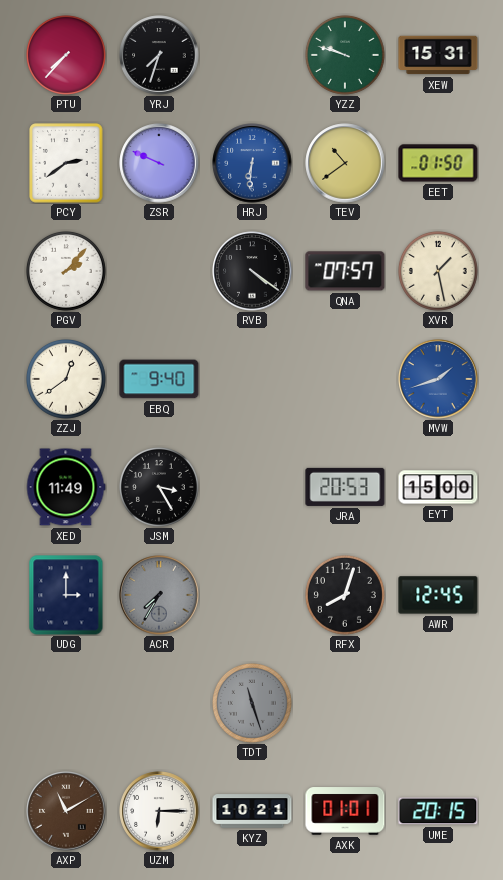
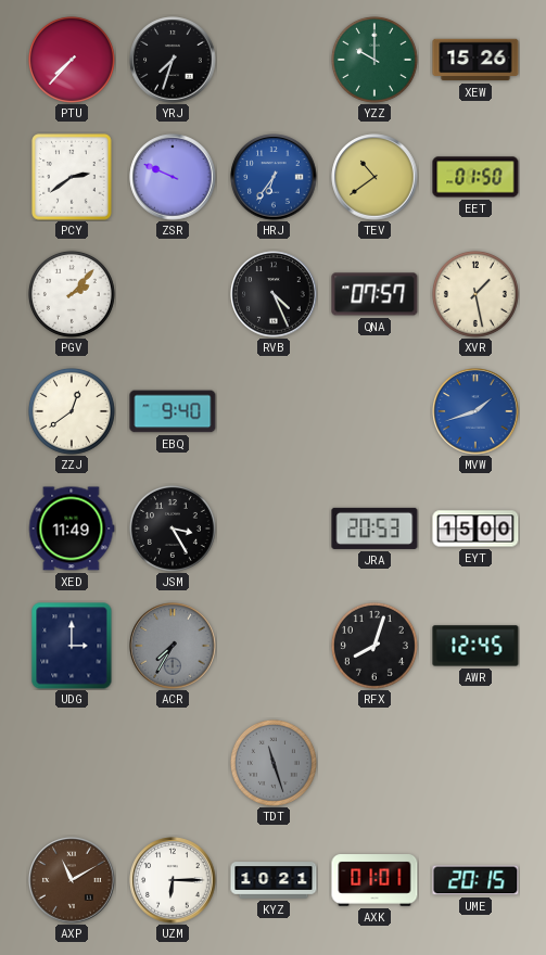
YZZ: 9:48 -> 10:00 (374, 60)
XEW: 15:31 -> 15:26 (475, 60)
HRJ: 6:31 -> 6:36 (274, 177)
RVB: 4:21 -> 4:26 (274, 294)
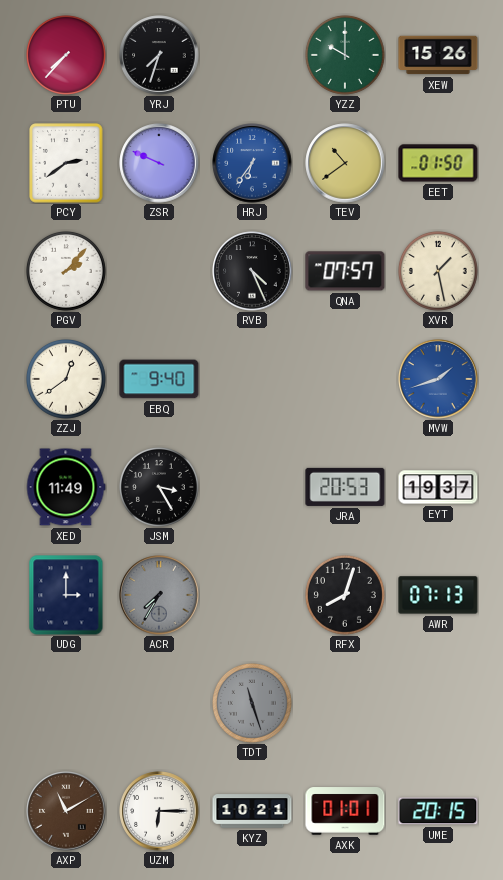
EYT: 15:00 -> 19:37 (438, 487)
AWR: 12:45 -> 07:13 (438, 595)
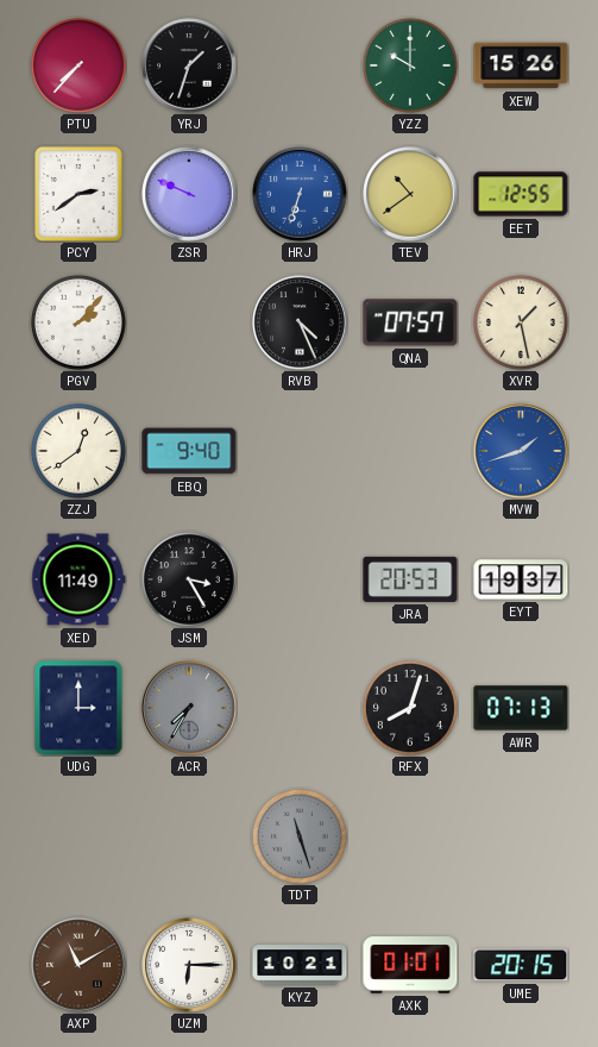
YRJ: 7:33 -> 1:33 (189, 65)
HRJ: 6:36 -> 6:33 (300, 194)
EET: 01:50 -> 12:55 (521, 194)
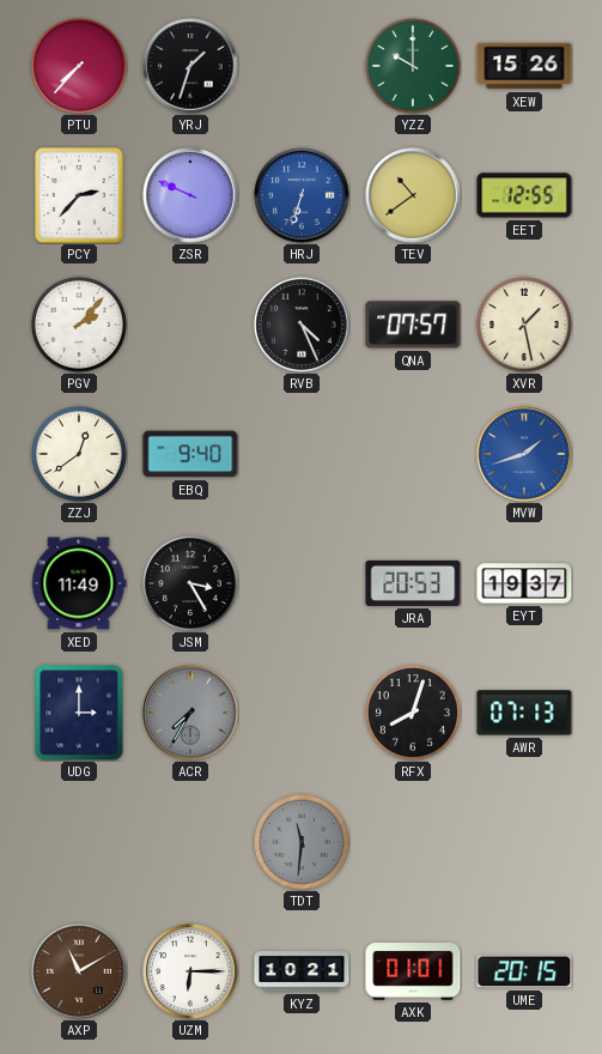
PCY: 2:39 -> 2:37 (79, 195)
TDT: 11:27 -> 11:31 (302, 842)
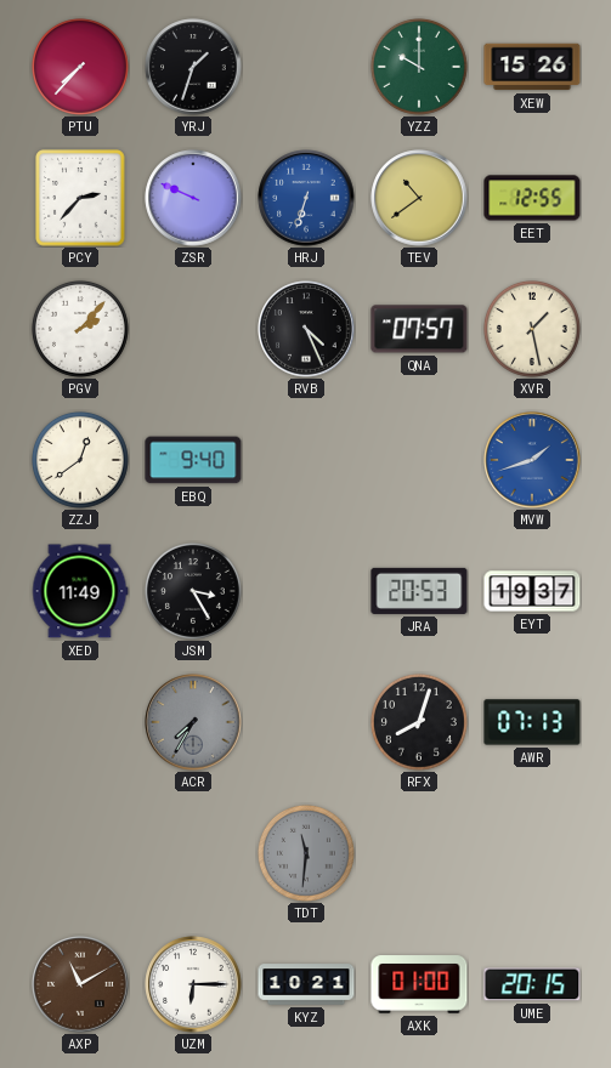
UDG: 3:00 -> none (79, 713)
AXK: 01:01 -> 01:00 (419, 984)
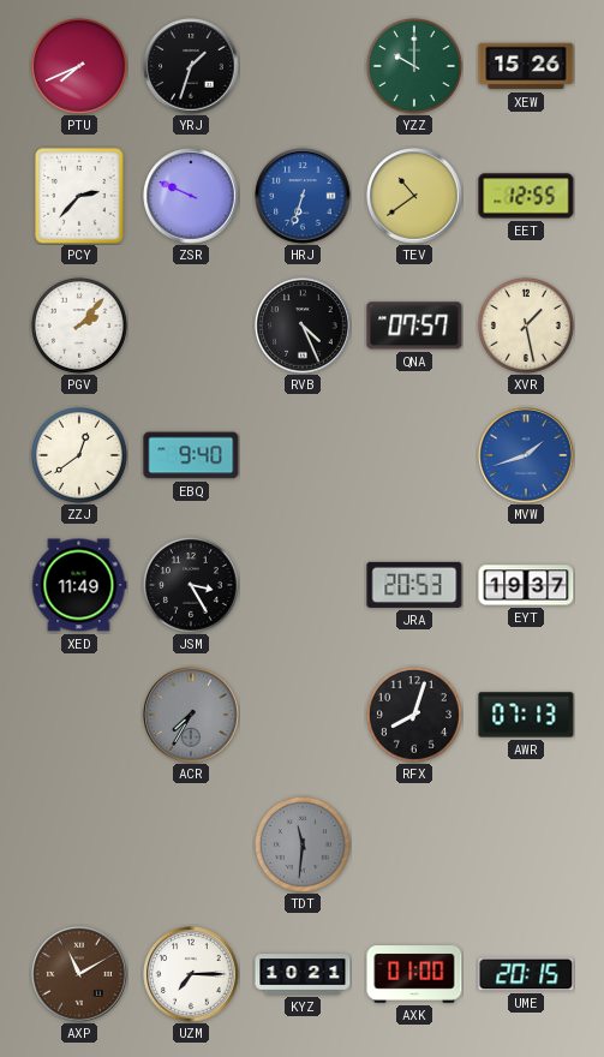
PTU: 7:37 -> 7:41 (79, 66)
UZM: 6:15 -> 7:15 (191, 974)
